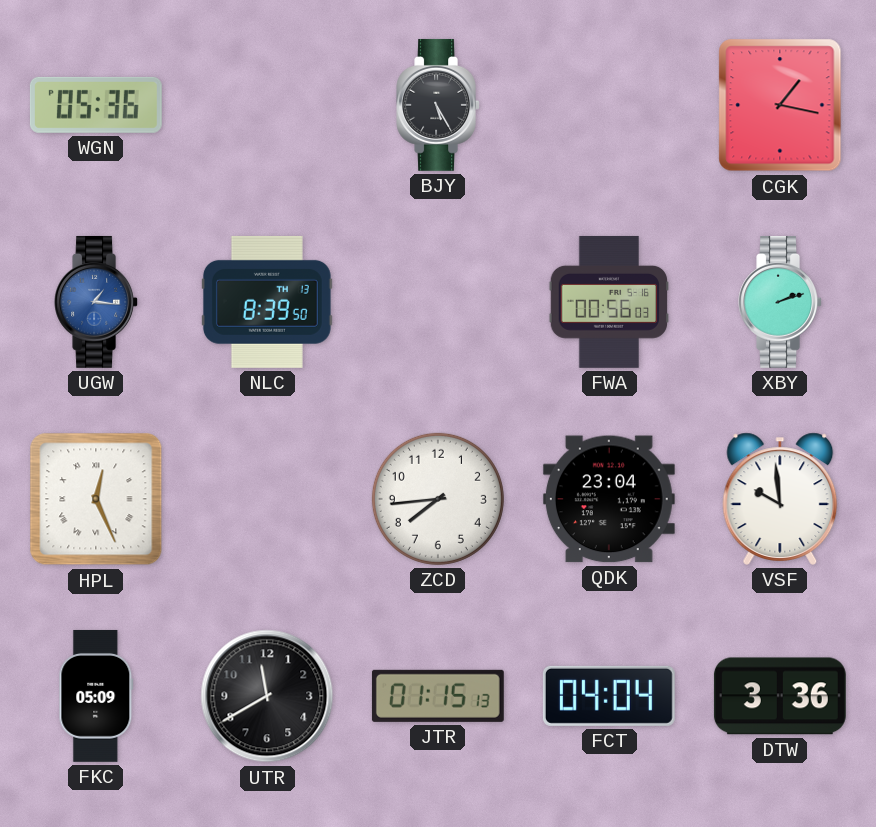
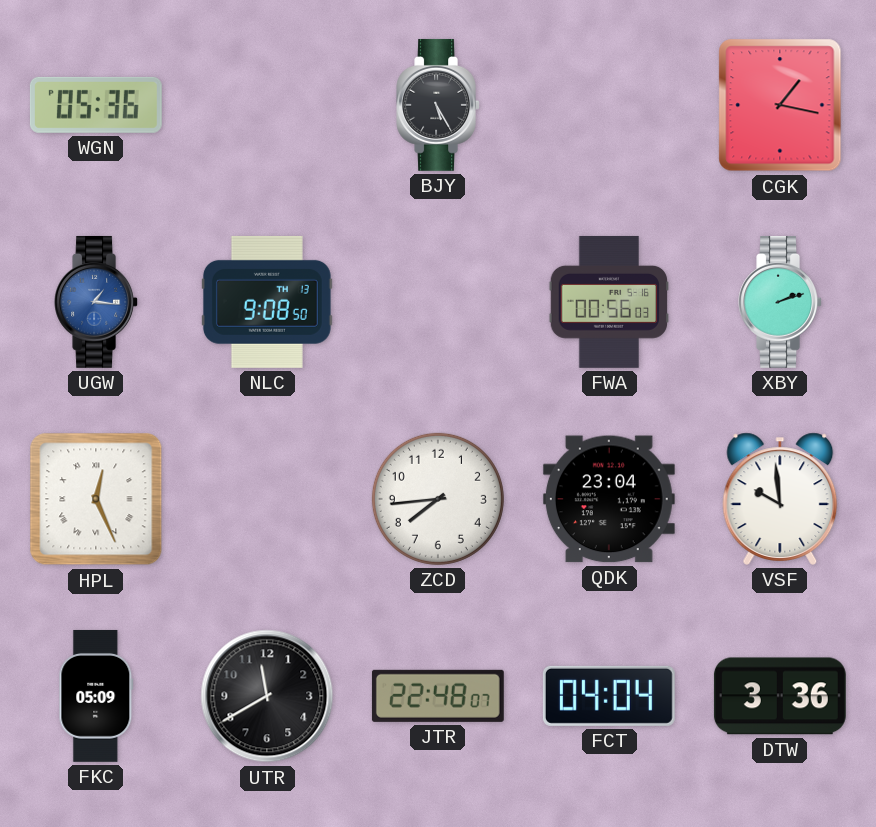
NLC: 8:39 -> 9:08 (267, 302)
JTR: 01:15 -> 22:48 (438, 696)
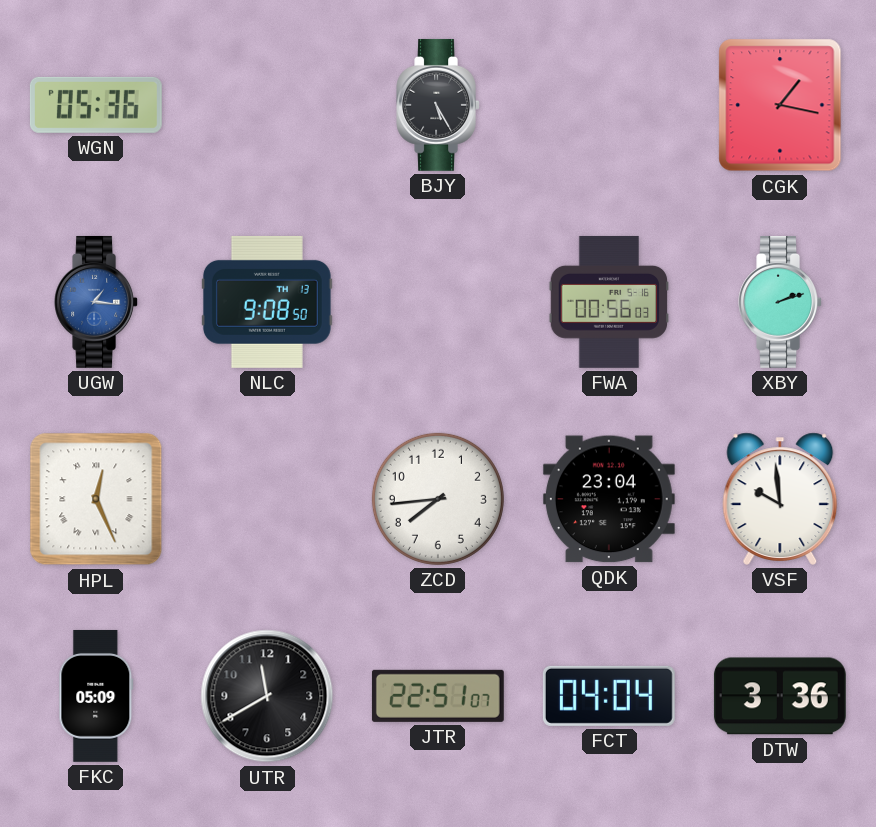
JTR: 22:48 -> 22:51 (438, 696)
